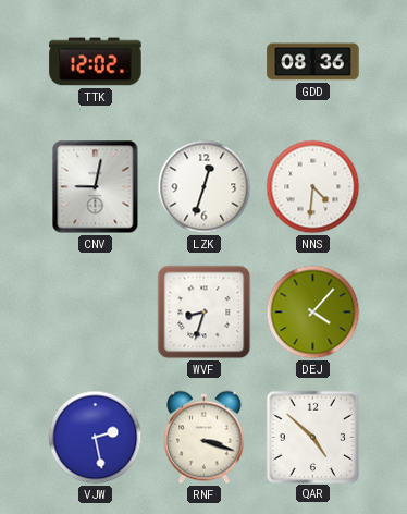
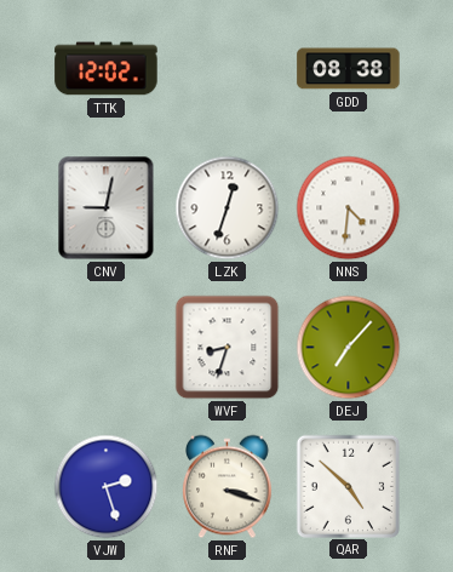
GDD: 08:36 -> 08:38 (349, 69)
DEJ: 4:07 -> 7:07 (349, 348)
VJW: 2:28 -> 2:27 (107, 487)
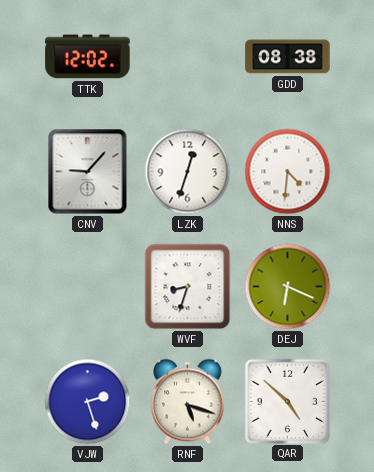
CNV: 9:02 -> 9:07 (88, 172)
DEJ: 7:07 -> 6:19 (288, 287)
RNF: 3:18 -> 5:18 (188, 402)
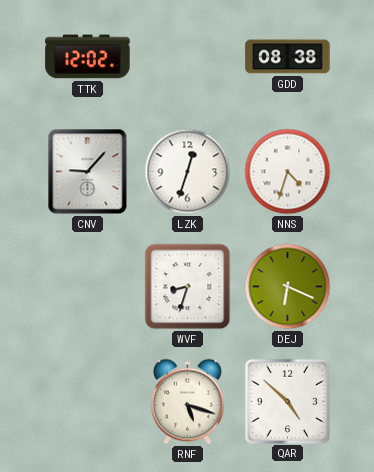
NNS: 4:31 -> 4:33 (288, 172)
VJW: 2:27 -> none (88, 402)
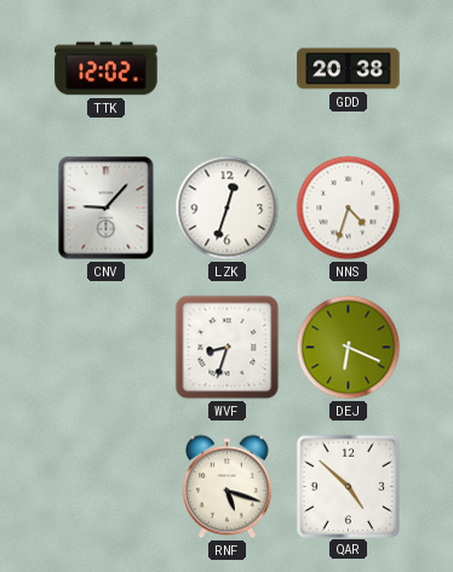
GDD: 08:38 -> 20:38 (349, 69)
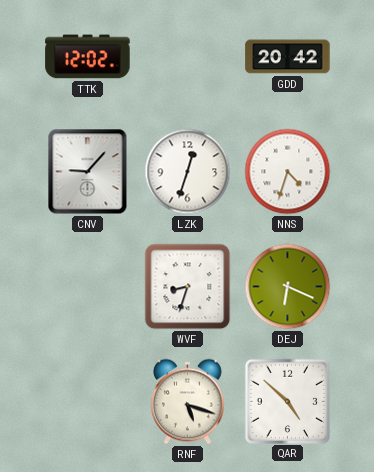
GDD: 20:38 -> 20:42 (288, 57)
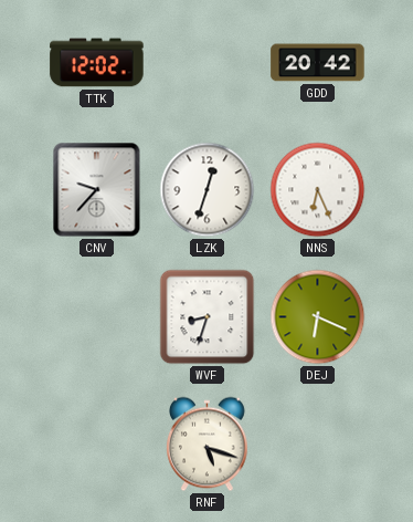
CNV: 9:07 -> 9:37 (97, 190)
NNS: 4:33 -> 6:26 (318, 190)
QAR: 4:52 -> none (287, 401)
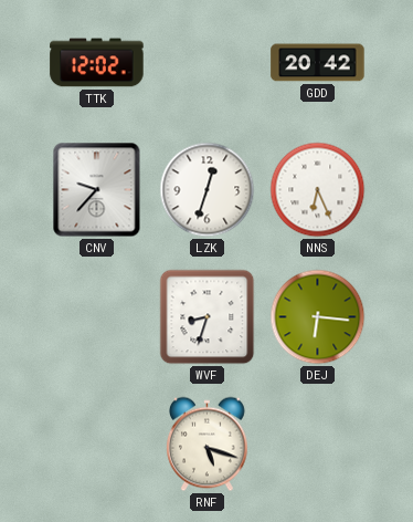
DEJ: 6:19 -> 6:16 (318, 317)
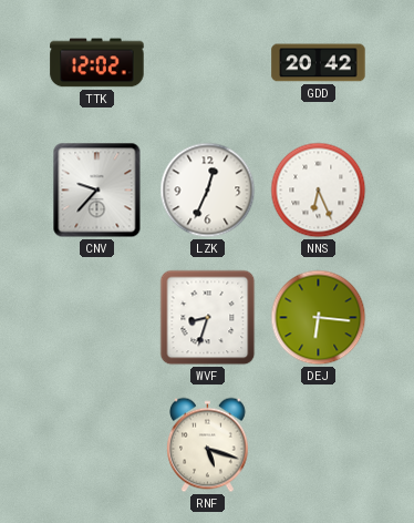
LZK: 12:33 -> 12:34 (208, 191)
